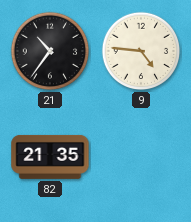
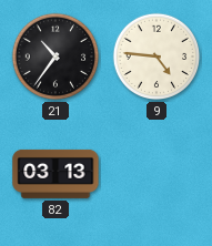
82: 21:35 -> 03:13 (55, 174)
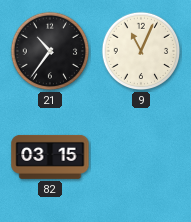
9: 4:46 -> 11:04 (141, 51)
82: 03:13 -> 03:15 (50, 157)
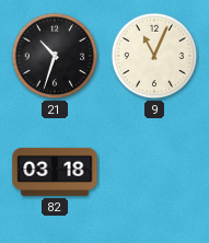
21: 10:36 -> 10:33 (55, 56)
82: 03:15 -> 03:18 (55, 172)
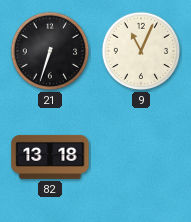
21: 10:33 -> 6:33 (50, 51)
82: 03:18 -> 13:18 (50, 157)
